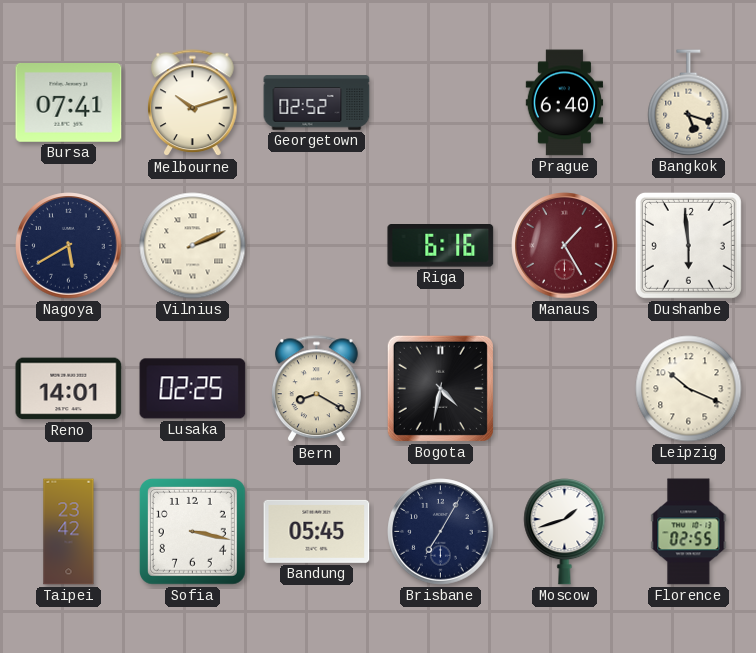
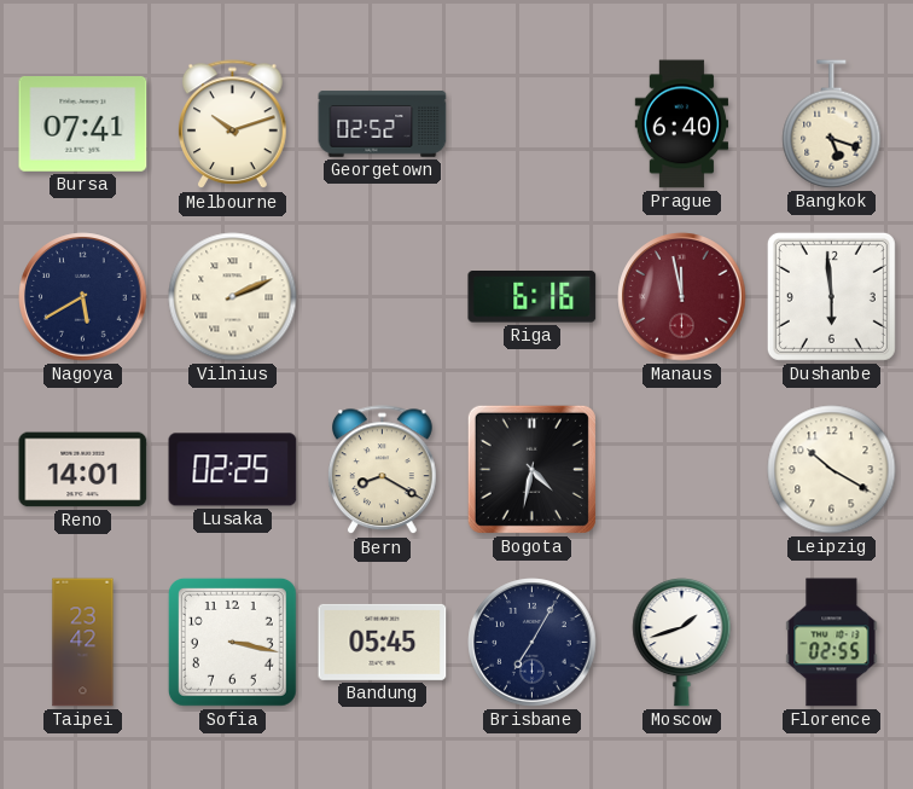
Manaus: 1:25 -> 11:58 (682, 297)
Leipzig: 10:19 -> 10:20 (832, 470)
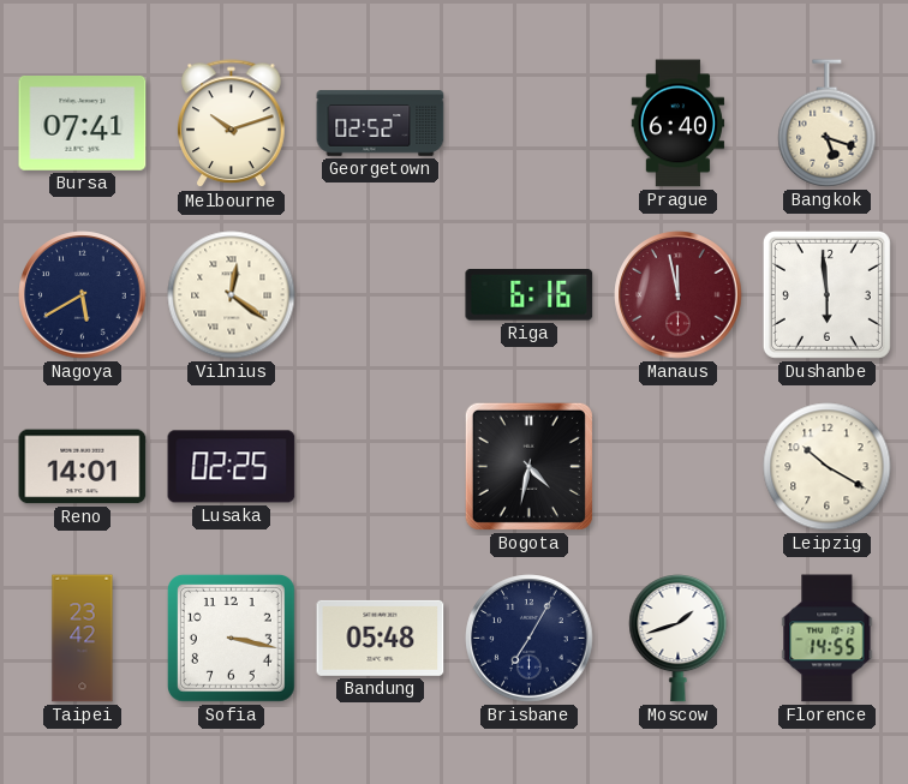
Vilnius: 2:11 -> 12:21 (232, 295)
Bern: 8:20 -> none (383, 470)
Bandung: 05:45 -> 05:48 (381, 638)
Florence: 02:55 -> 14:55 (828, 639)
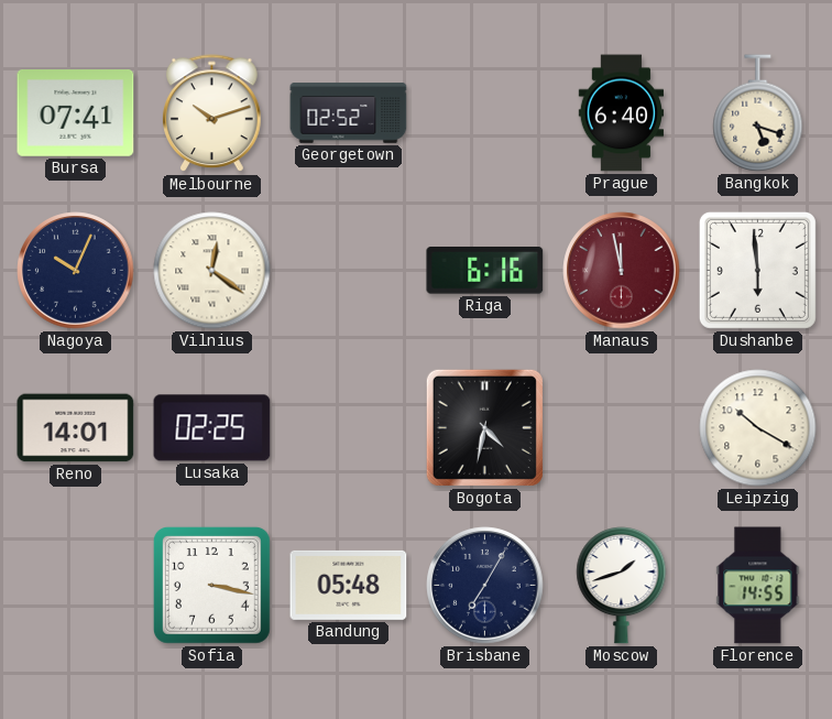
Nagoya: 5:40 -> 10:04 (76, 271)
Taipei: 23:42 -> none (83, 639)
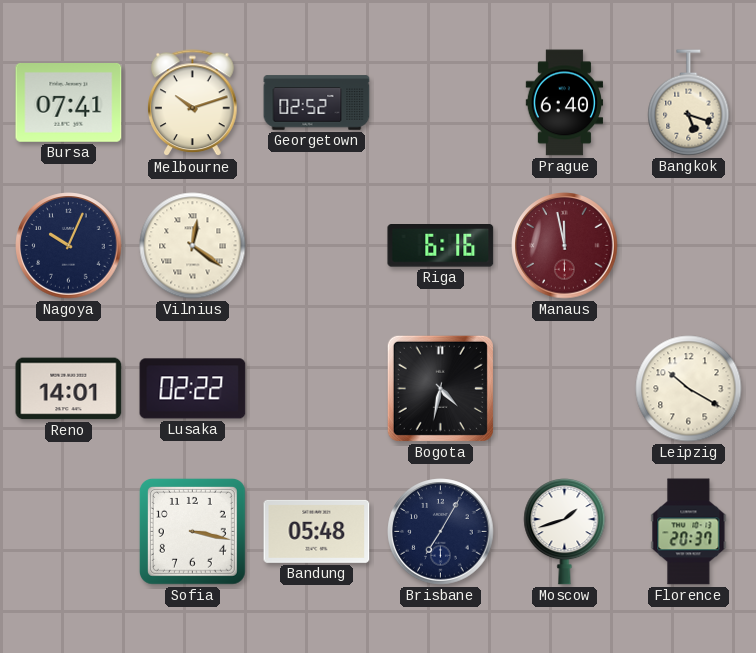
Dushanbe: 5:59 -> none (757, 270)
Lusaka: 02:25 -> 02:22 (193, 389)
Florence: 14:55 -> 20:37 (689, 532)
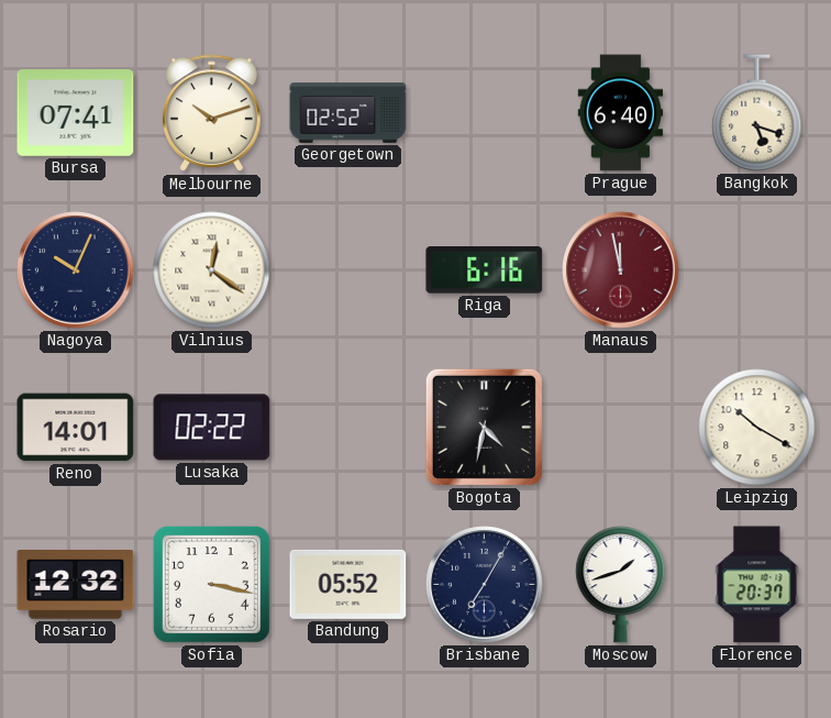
Rosario: none -> 12:32 (76, 585)
Bandung: 05:48 -> 05:52 (348, 584)
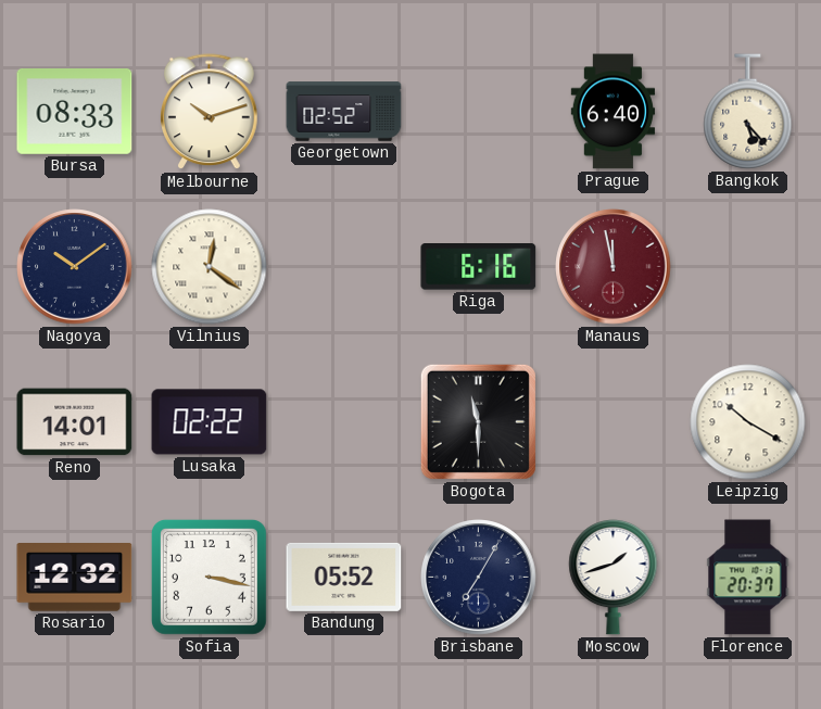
Bursa: 07:41 -> 08:33 (75, 112)
Bangkok: 5:18 -> 5:23 (748, 112)
Nagoya: 10:04 -> 10:09 (75, 267)
Bogota: 4:32 -> 11:30 (478, 421)
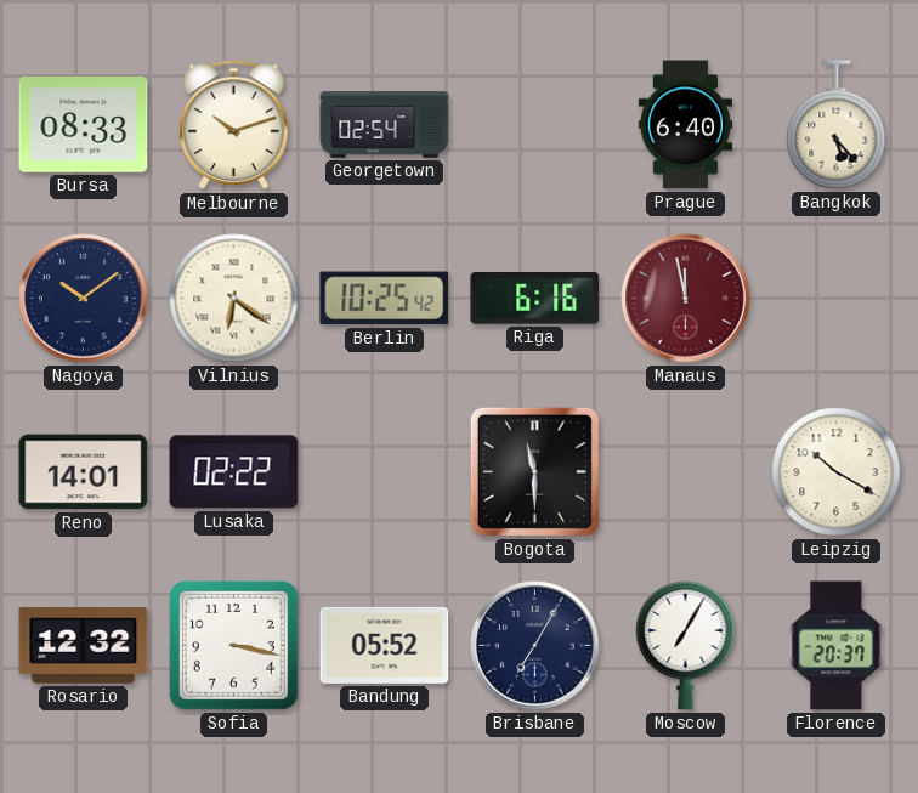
Georgetown: 02:52 -> 02:54 (385, 125)
Vilnius: 12:21 -> 6:21 (234, 299)
Berlin: none -> 10:25 (385, 299)
Moscow: 1:42 -> 7:05 (686, 646)
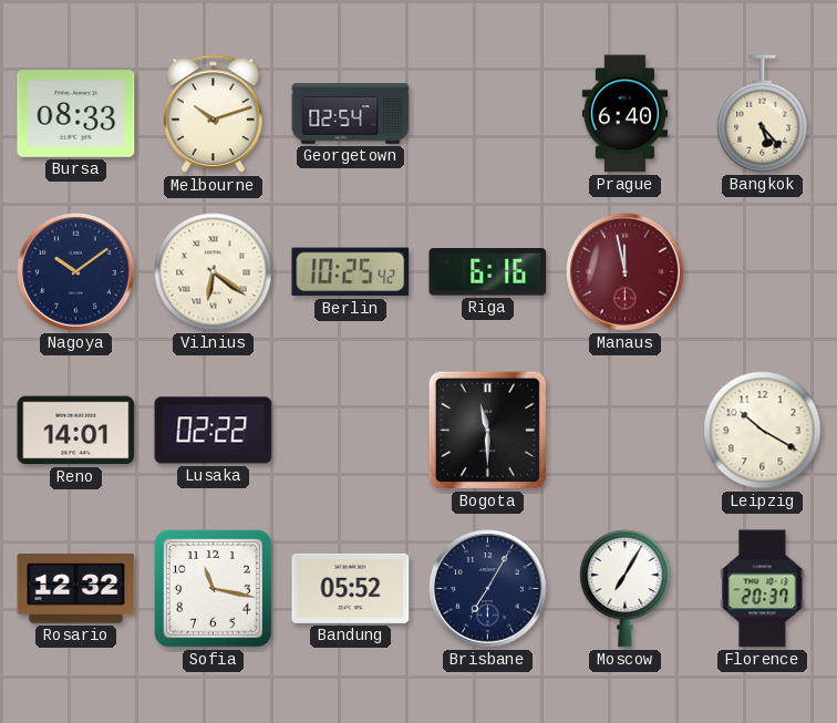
Sofia: 3:17 -> 11:17 (213, 588)
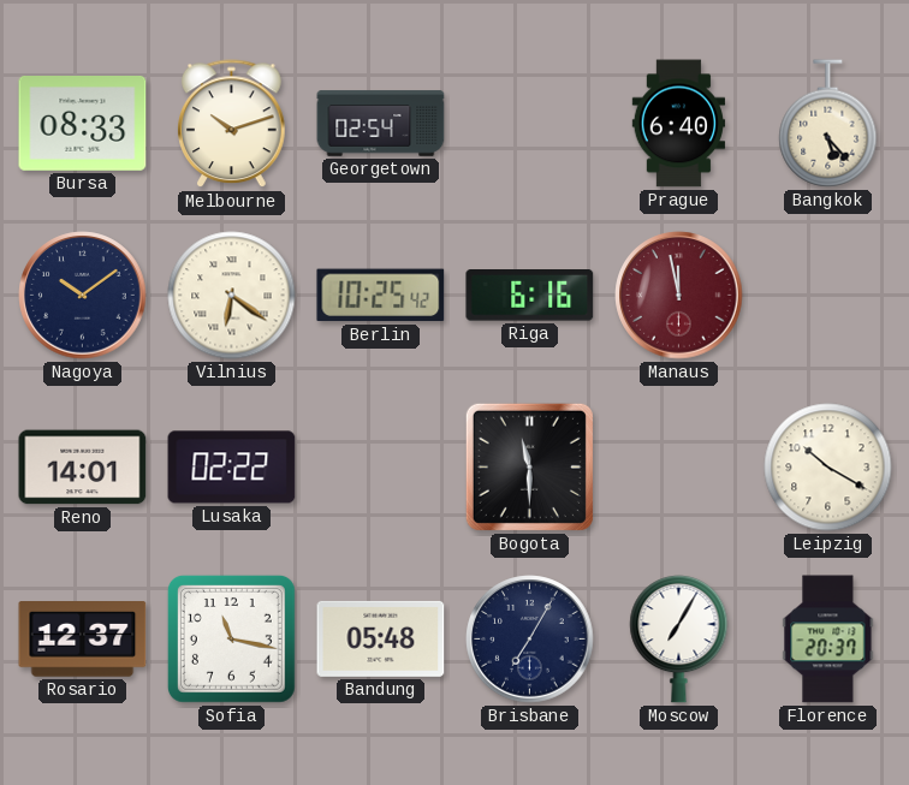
Rosario: 12:32 -> 12:37 (83, 640)
Bandung: 05:52 -> 05:48 (381, 638)
